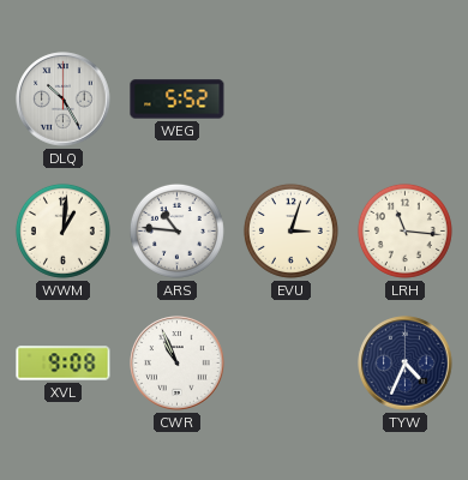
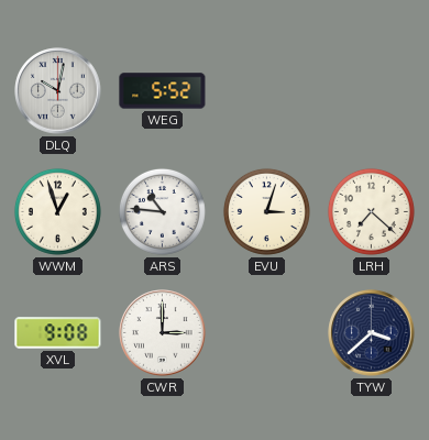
DLQ: 10:25 -> 10:02 (58, 91)
WWM: 1:01 -> 12:57 (57, 211)
LRH: 11:16 -> 7:22 (371, 211)
CWR: 10:56 -> 3:00 (163, 333)
TYW: 4:34 -> 3:38 (372, 333)
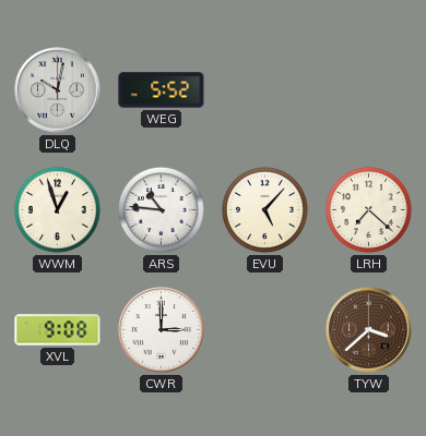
EVU: 3:03 -> 5:07 (264, 209)
TYW dial: navy -> brown (369, 330)
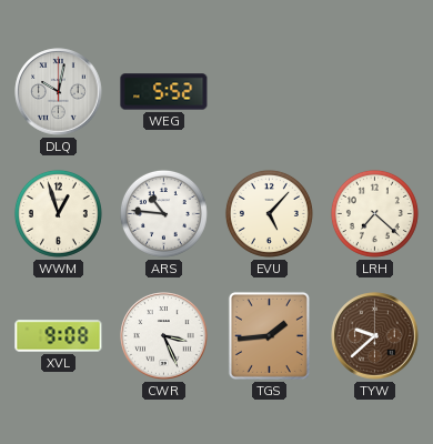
CWR: 3:00 -> 3:26 (164, 336)
TGS: none -> 1:44 (269, 335)
TYW: 3:38 -> 9:38 (375, 336)
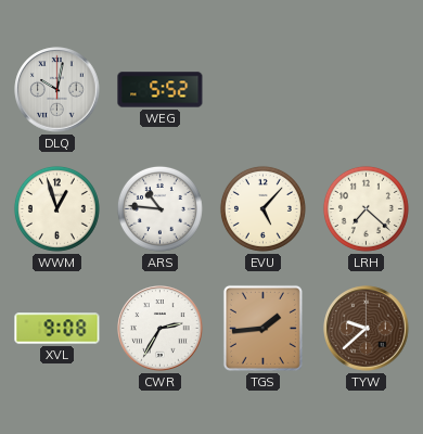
CWR: 3:26 -> 2:35 (161, 329)
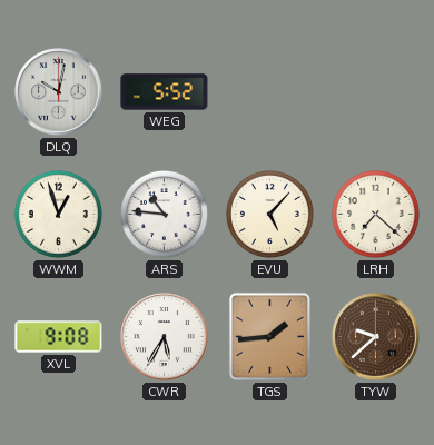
CWR: 2:35 -> 5:35 (165, 337)
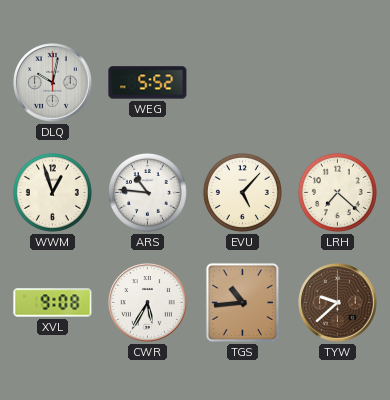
TGS: 1:44 -> 10:44 (242, 302)
